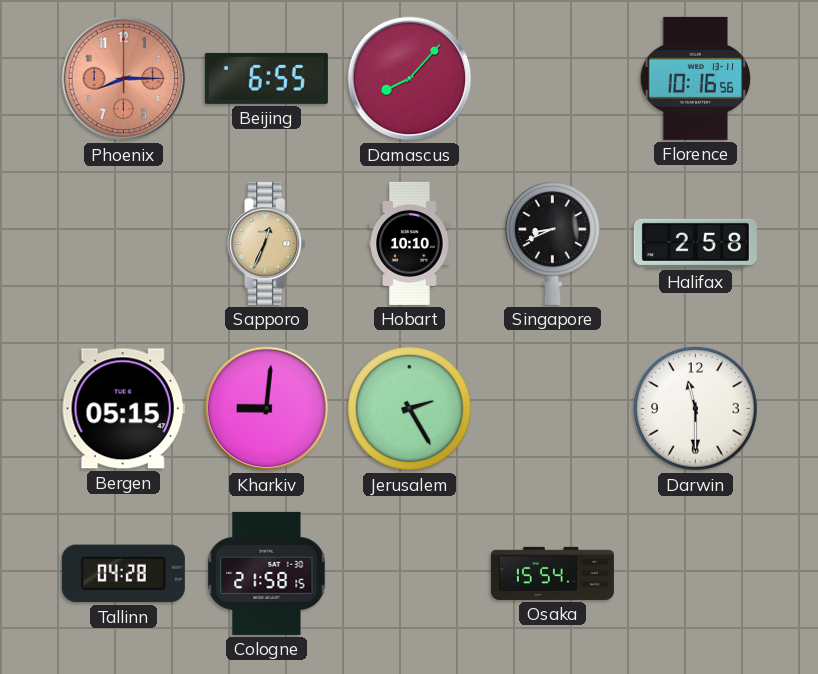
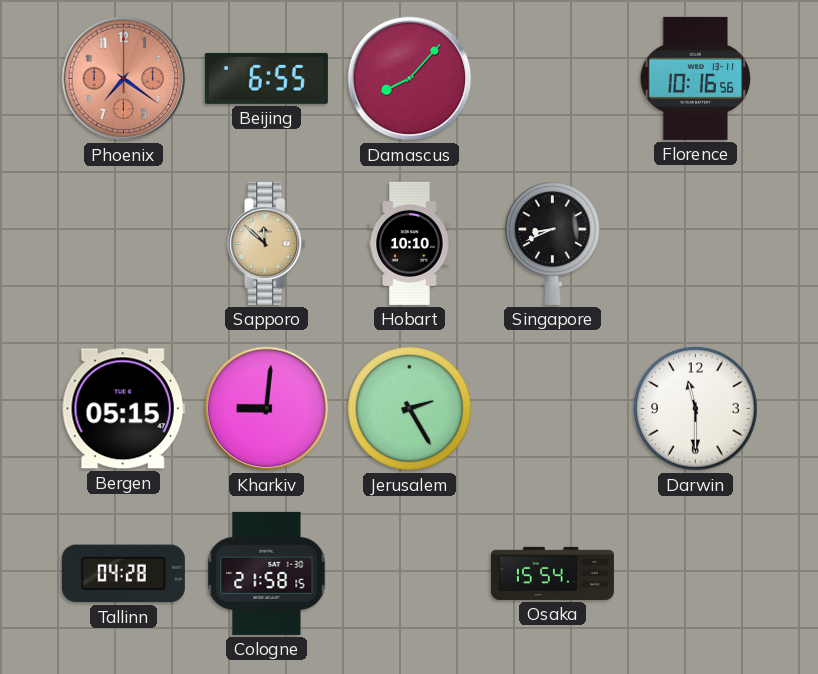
Phoenix: 8:15 -> 7:21 (124, 79)
Sapporo: 12:34 -> 11:52 (267, 243)
Halifax: 2:58 -> none (695, 243)
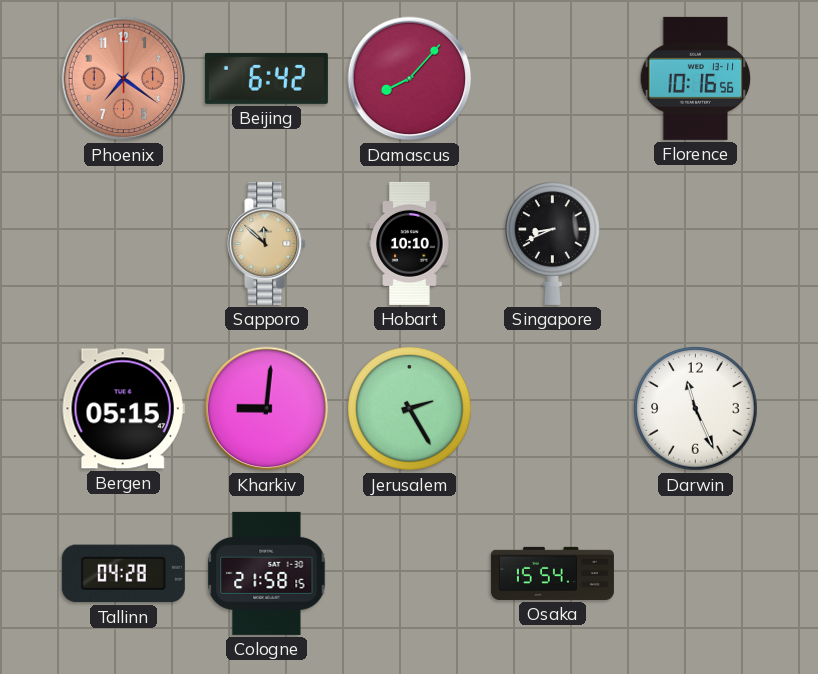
Beijing: 6:55 -> 6:42 (266, 78)
Darwin: 11:30 -> 11:26 (696, 409)
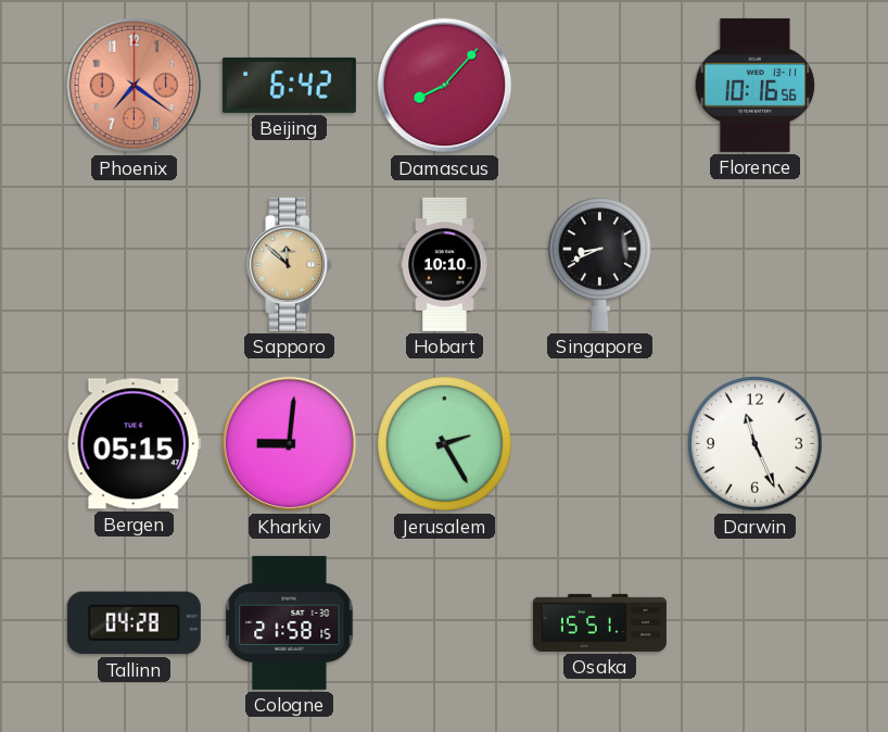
Osaka: 15:54 -> 15:51 (599, 622)
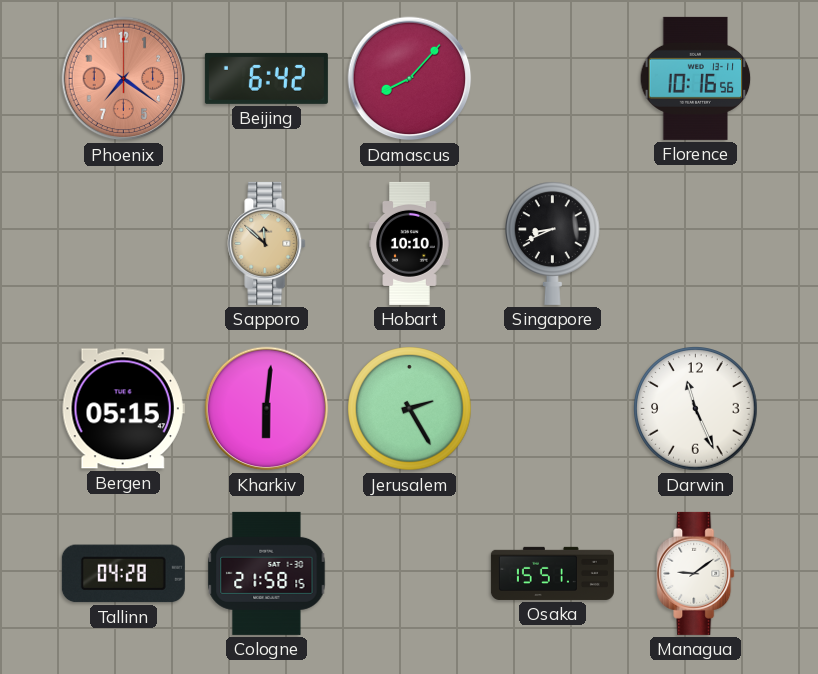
Kharkiv: 9:01 -> 6:01 (267, 409)
Managua: none -> 9:09 (696, 573)
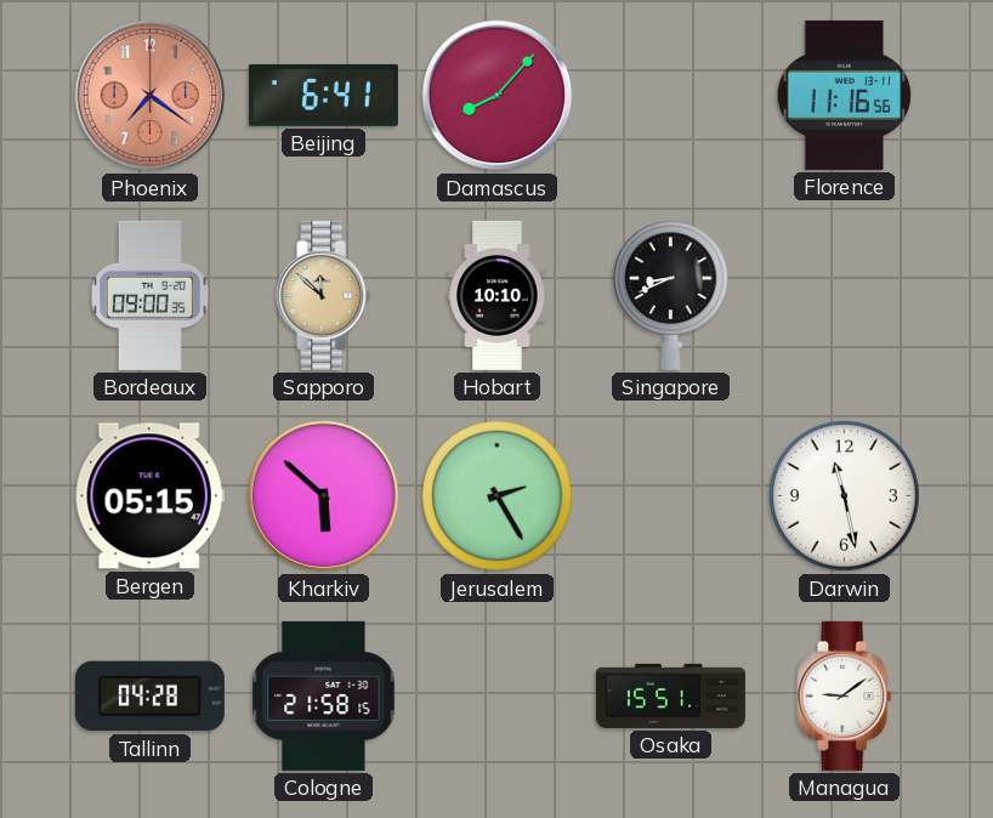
Beijing: 6:42 -> 6:41 (323, 95)
Florence: 10:16 -> 11:16 (845, 95)
Bordeaux: none -> 09:00 (149, 295)
Kharkiv: 6:01 -> 5:52 (324, 496)
Darwin: 11:26 -> 11:28 (845, 496)
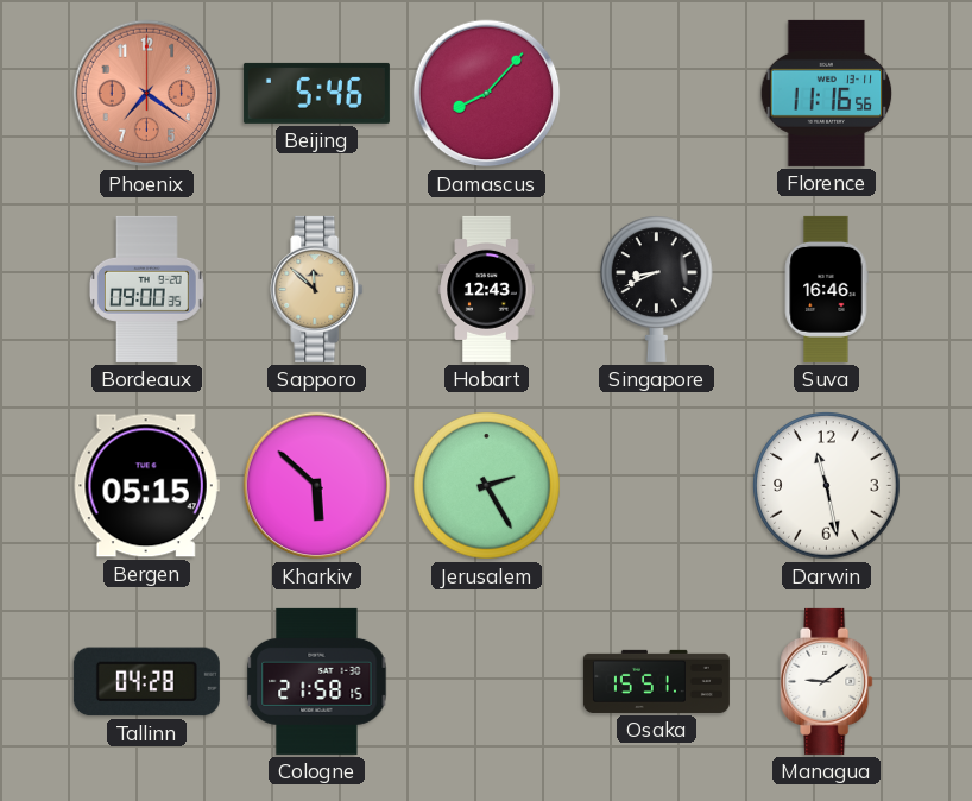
Beijing: 6:41 -> 5:46 (316, 93)
Hobart: 10:10 -> 12:43 (487, 289)
Suva: none -> 16:46 (826, 289)
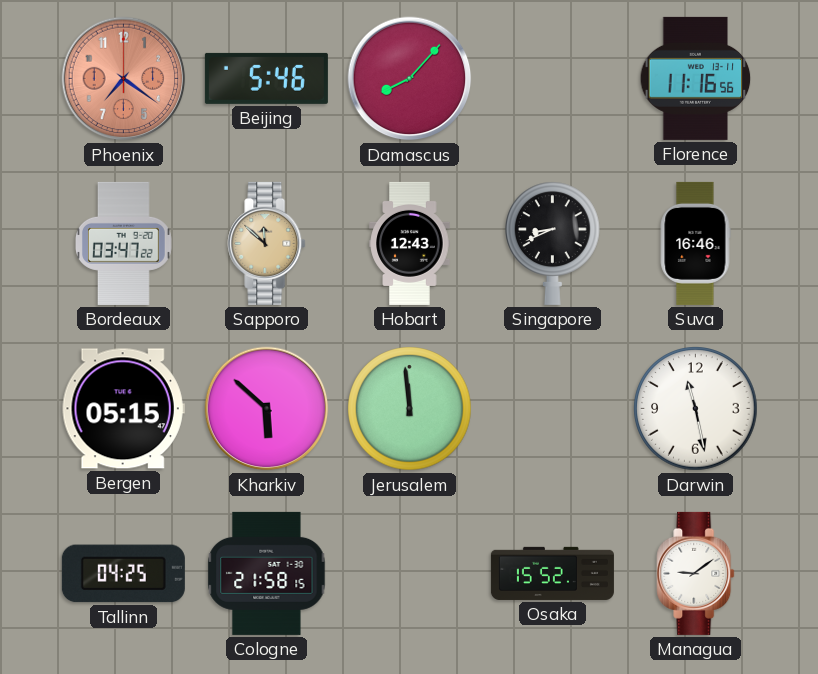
Bordeaux: 09:00 -> 03:47 (123, 243)
Jerusalem: 2:25 -> 11:59 (410, 409)
Tallinn: 04:28 -> 04:25 (123, 574)
Osaka: 15:51 -> 15:52 (552, 573)
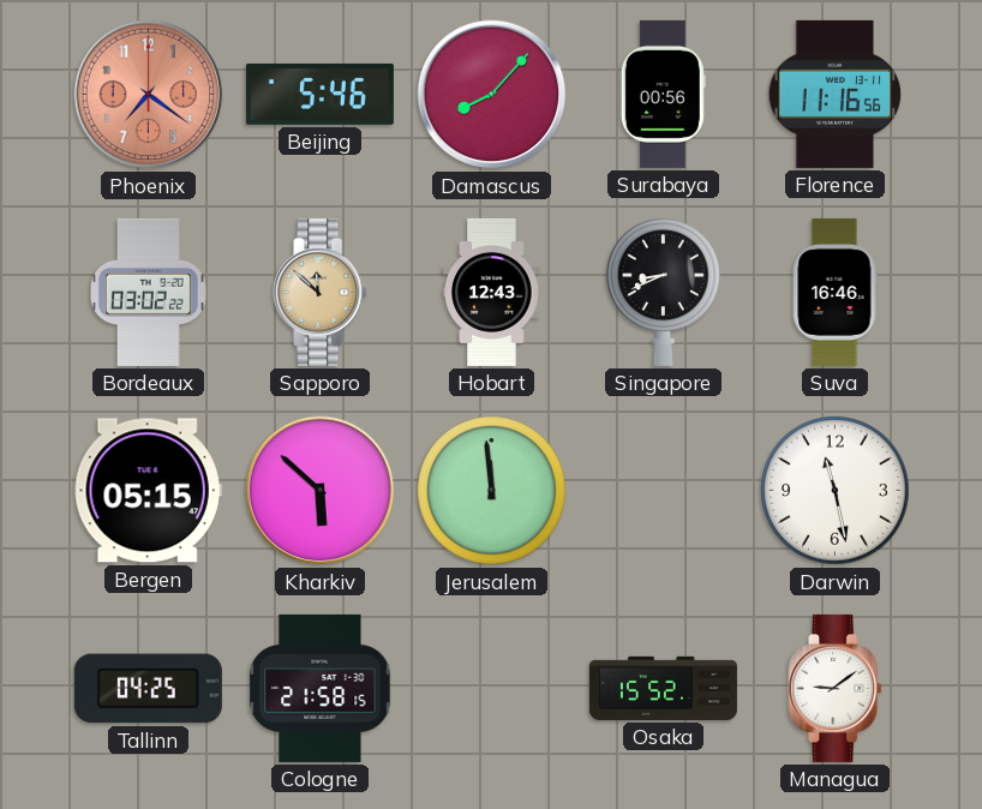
Surabaya: none -> 00:56 (663, 94)
Bordeaux: 03:47 -> 03:02 (148, 292)
